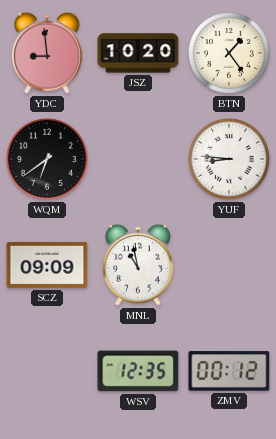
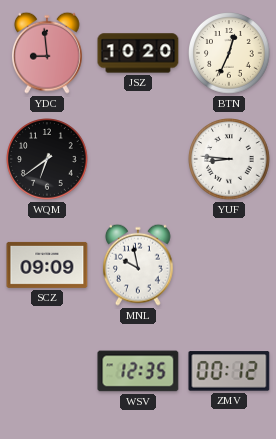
BTN: 1:24 -> 12:34 (230, 54)
MNL: 10:58 -> 9:58 (138, 265)
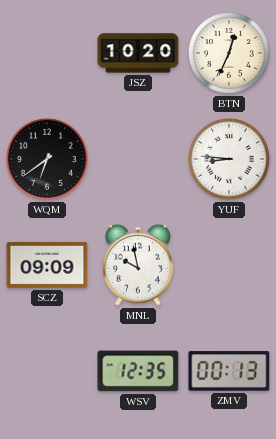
YDC: 8:59 -> none (47, 53)
ZMV: 00:12 -> 00:13 (229, 371)
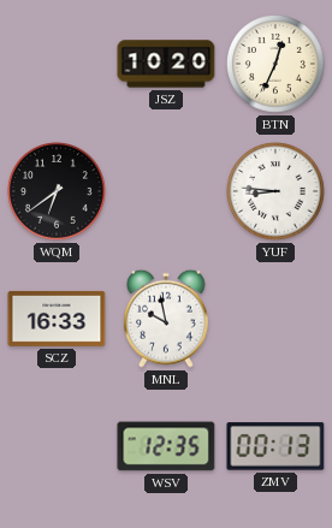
SCZ: 09:09 -> 16:33 (57, 319)
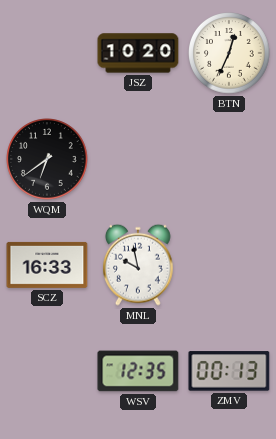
YUF: 8:46 -> none (277, 192)
